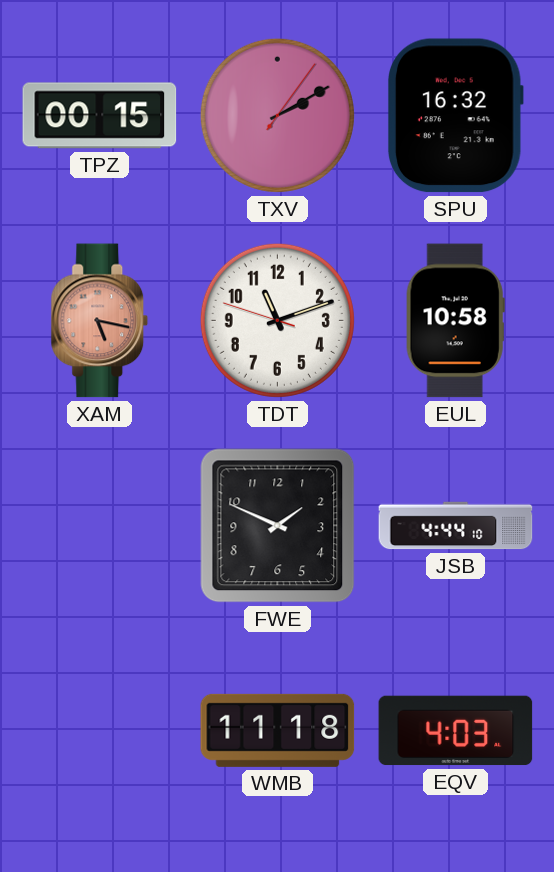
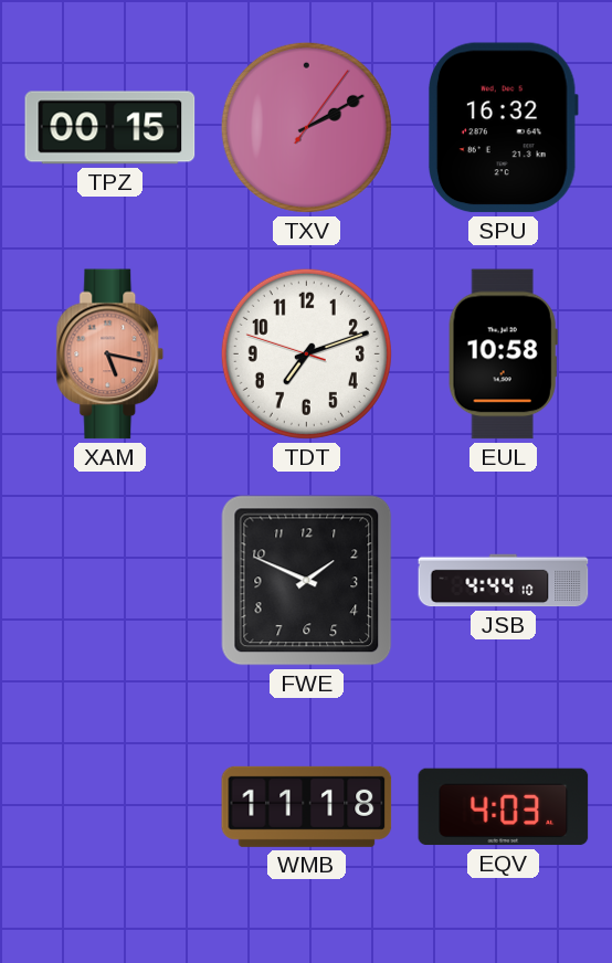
TDT: 11:11 -> 7:11 (306, 353)
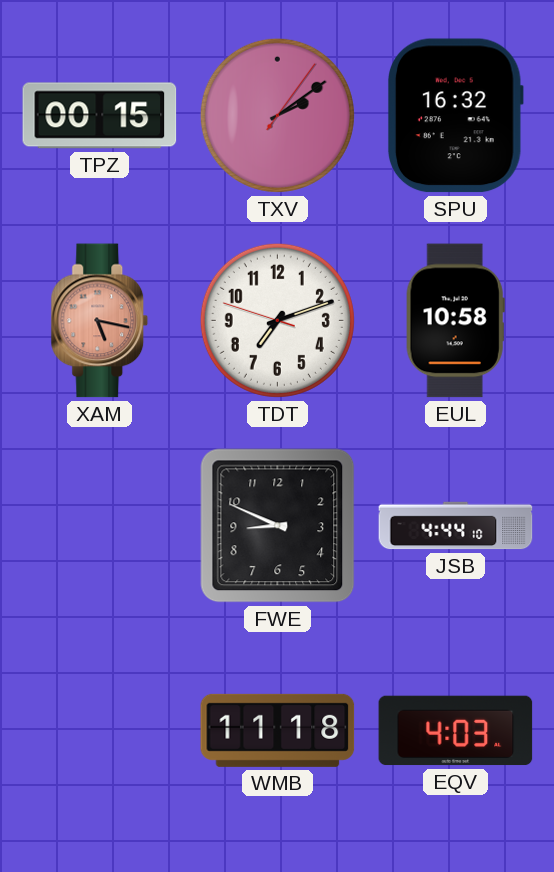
TXV: 2:10 -> 2:09 (277, 115)
FWE: 1:49 -> 8:49 (278, 526)
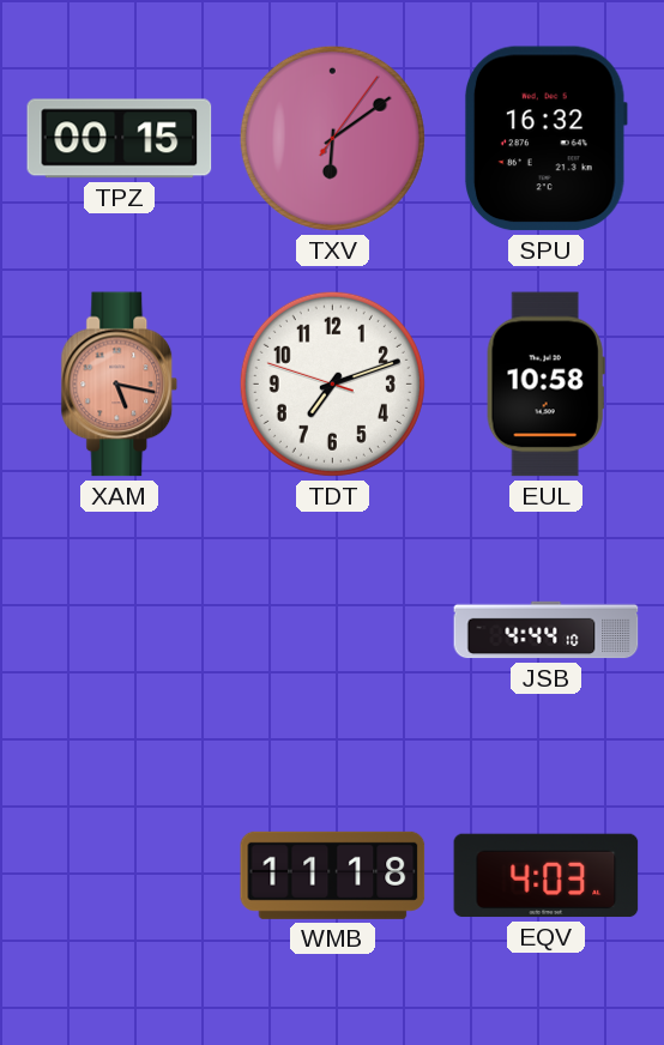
TXV: 2:09 -> 6:09 (332, 138)
FWE: 8:49 -> none (278, 526)
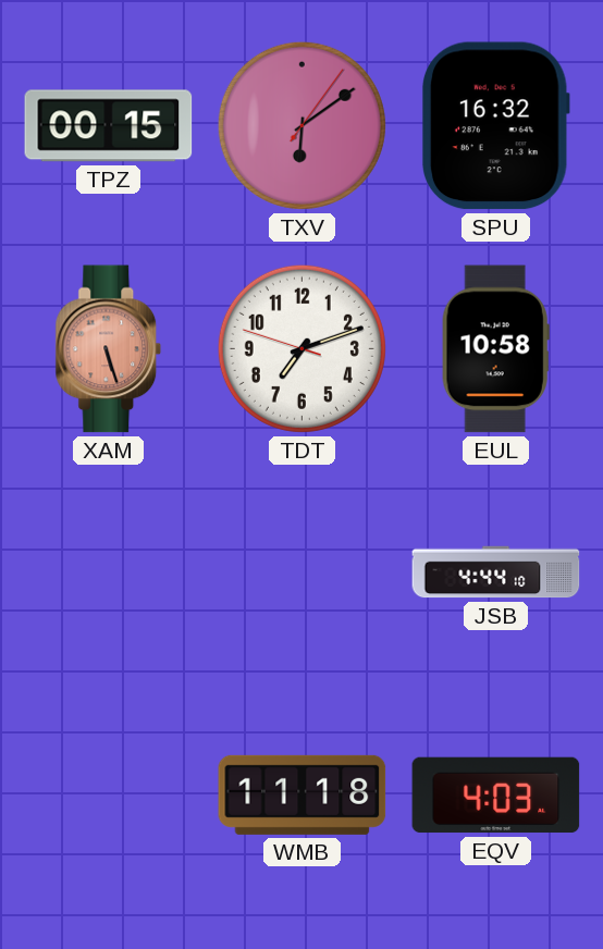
XAM: 5:17 -> 5:27 (109, 349)
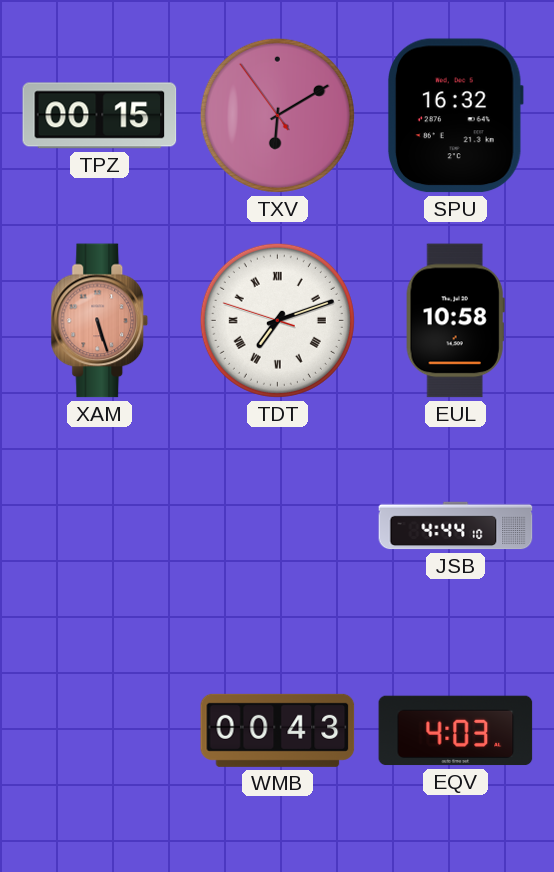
TXV: 6:09:06 -> 6:09:54 (277, 115)
TDT numerals: Arabic -> Roman (277, 320)
WMB: 11:18 -> 00:43 (278, 730)
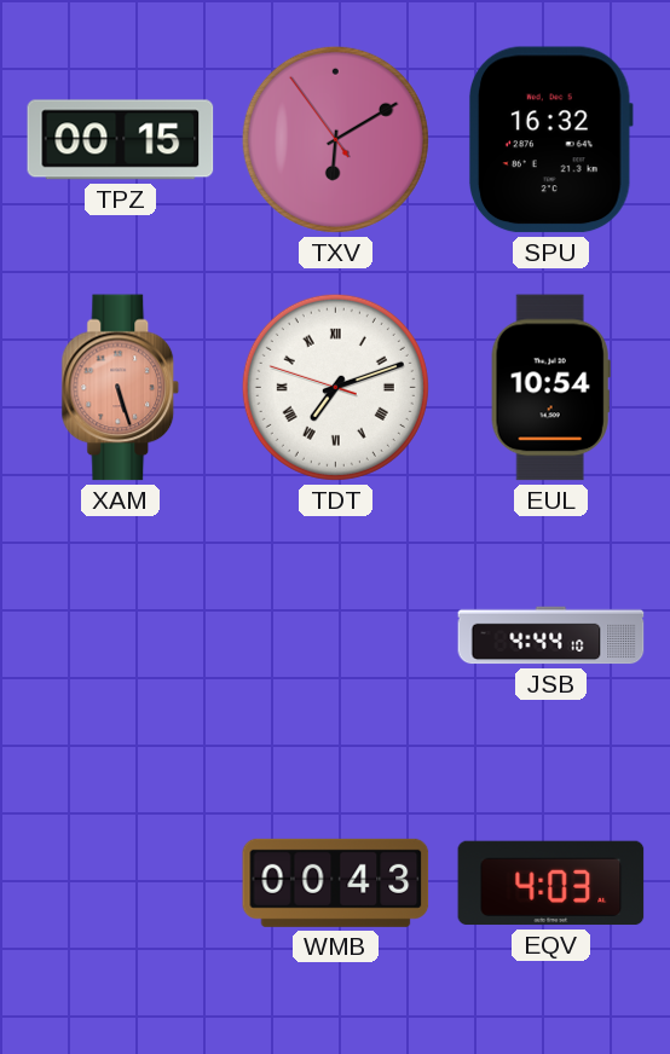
EUL: 10:58 -> 10:54 (550, 388)
